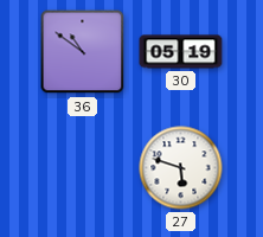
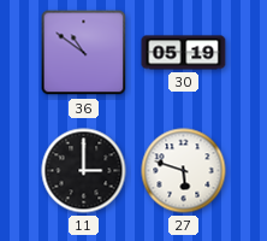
11: none -> 3:00 (84, 171)
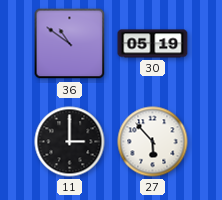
27: 5:48 -> 5:53 (153, 142)
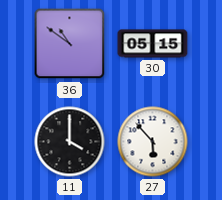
30: 05:19 -> 05:15 (153, 44)
11: 3:00 -> 4:00 (70, 142)
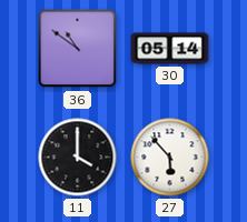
30: 05:15 -> 05:14 (170, 49)
